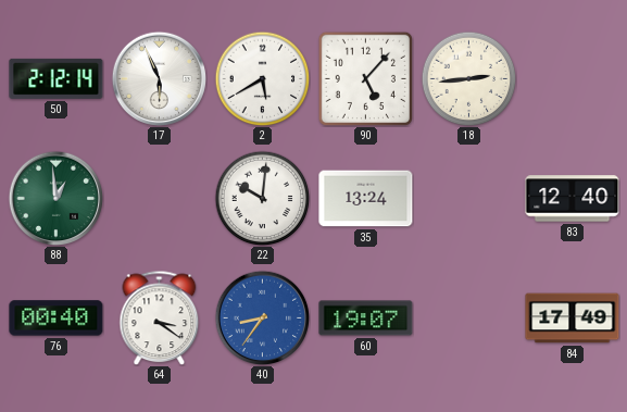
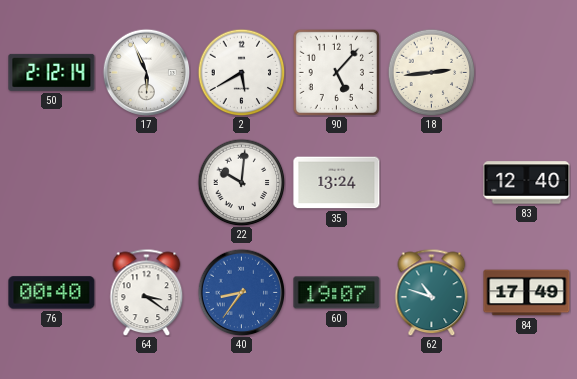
88: 12:59 -> none (55, 198)
62: none -> 10:48 (432, 292)
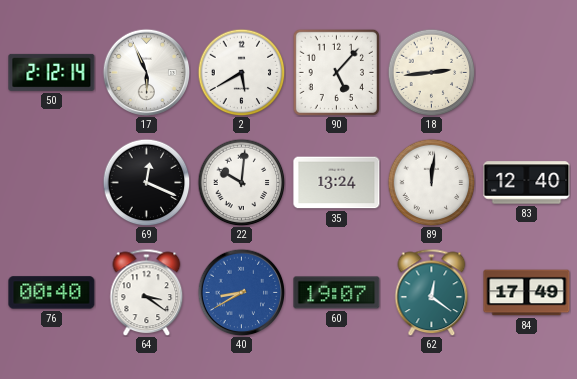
69: none -> 12:19 (146, 182)
89: none -> 12:01 (431, 182)
40: 8:36 -> 8:40 (241, 292)
62: 10:48 -> 12:21 (432, 292)
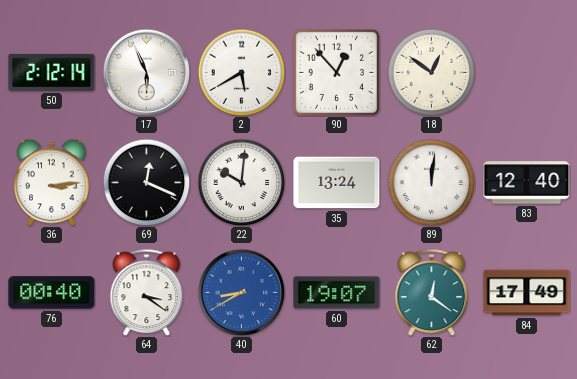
90: 5:07 -> 12:53 (336, 72)
18: 2:44 -> 12:51 (431, 72)
36: none -> 3:14 (52, 182)
